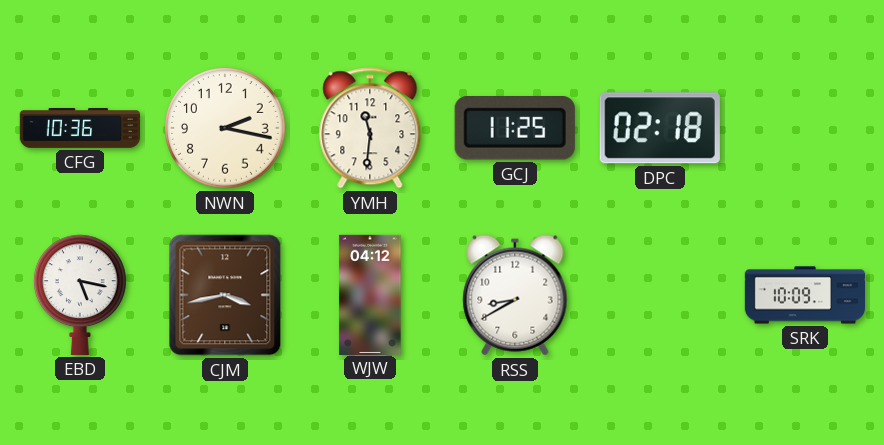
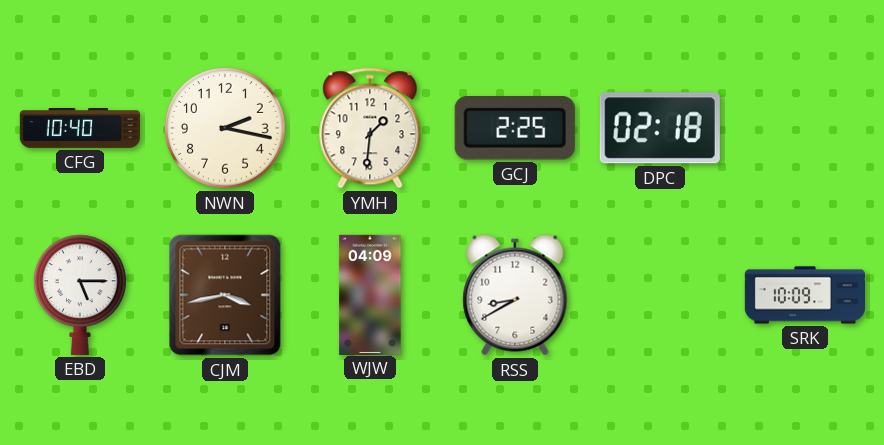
CFG: 10:36 -> 10:40 (79, 129)
YMH: 11:31 -> 1:31 (370, 128)
GCJ: 11:25 -> 2:25 (515, 129)
EBD: 5:17 -> 5:15 (81, 295)
WJW: 04:12 -> 04:09 (370, 294)
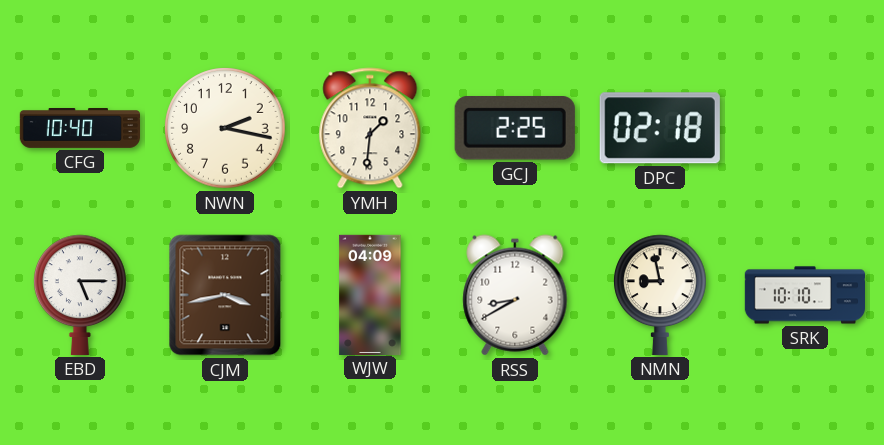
NMN: none -> 8:58 (661, 295)
SRK: 10:09 -> 10:10 (804, 295)
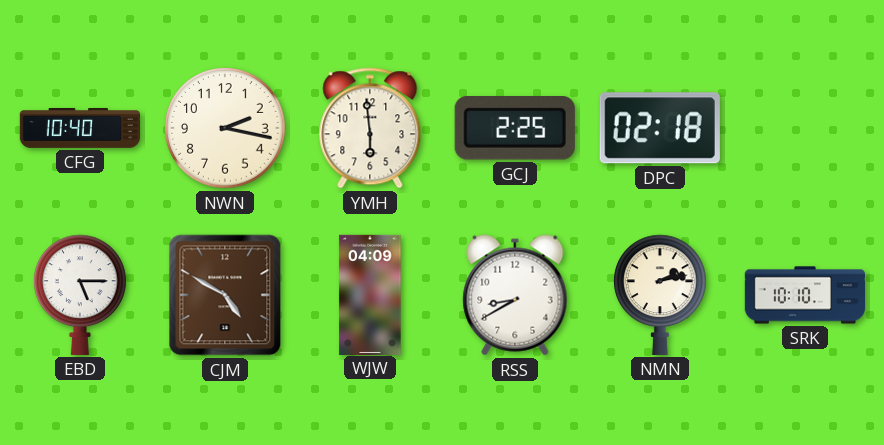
YMH: 1:31 -> 5:59 (370, 128)
CJM: 3:43 -> 4:50 (225, 295)
NMN: 8:58 -> 2:13 (661, 295)
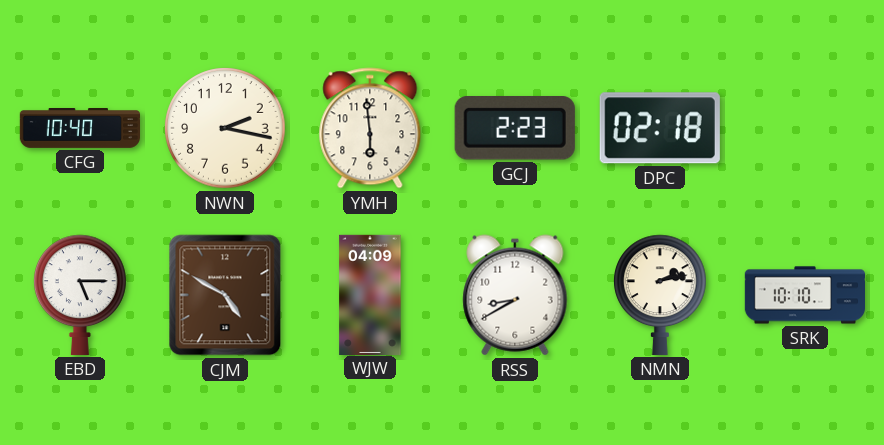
GCJ: 2:25 -> 2:23 (515, 129)
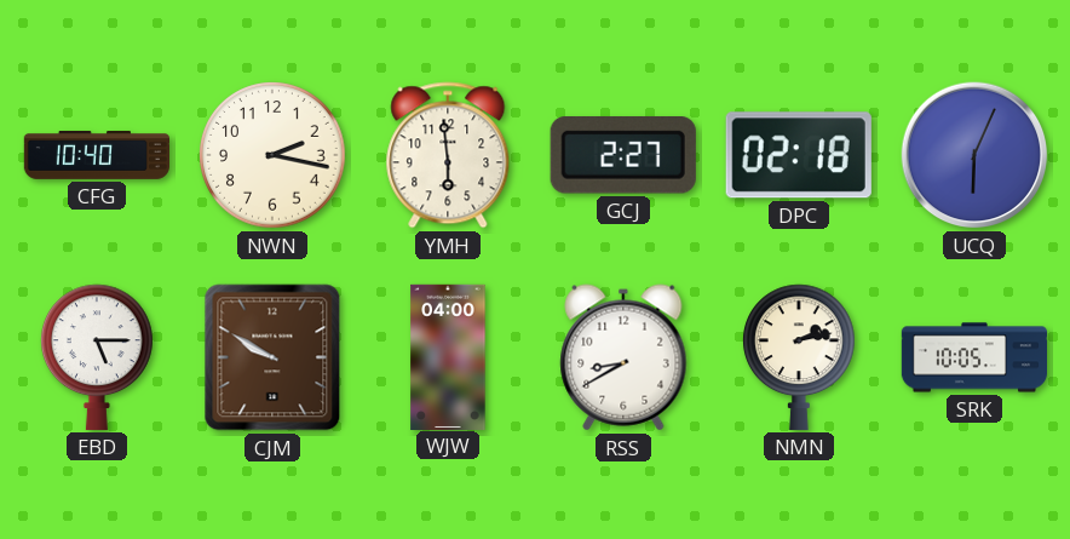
GCJ: 2:23 -> 2:27 (623, 156)
UCQ: none -> 6:04 (974, 155)
CJM: 4:50 -> 9:50 (272, 357)
WJW: 04:09 -> 04:00 (448, 356)
SRK: 10:10 -> 10:05 (973, 357)
